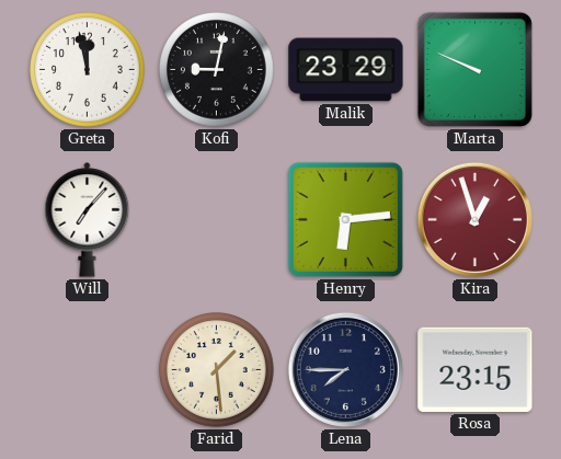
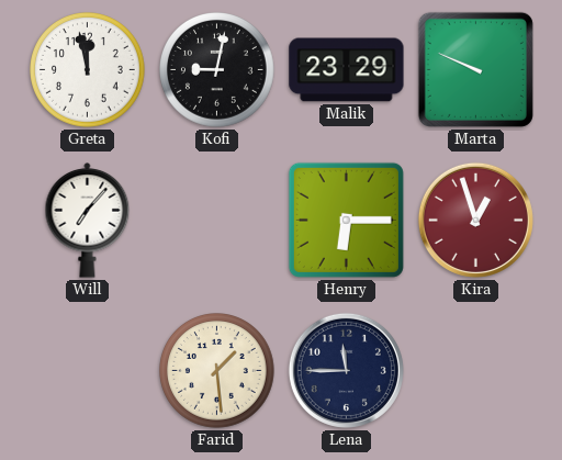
Henry: 6:14 -> 6:15 (346, 220)
Lena: 7:45 -> 11:45 (346, 370)
Rosa: 23:15 -> none (476, 369)
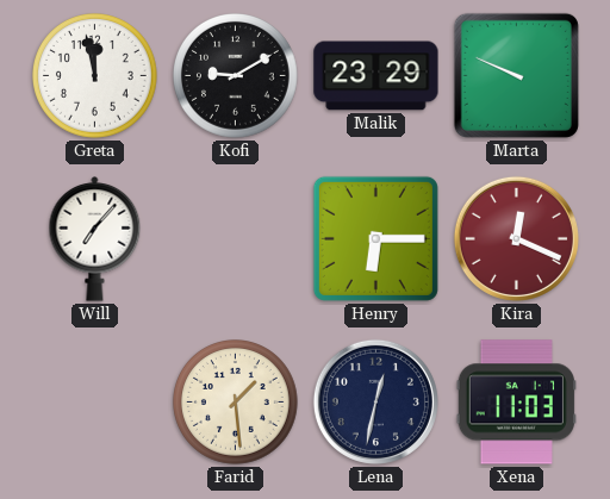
Kofi: 9:02 -> 9:10 (236, 76)
Kira: 12:57 -> 12:19 (516, 238)
Lena: 11:45 -> 12:32 (375, 401)
Xena: none -> 11:03 (516, 403)
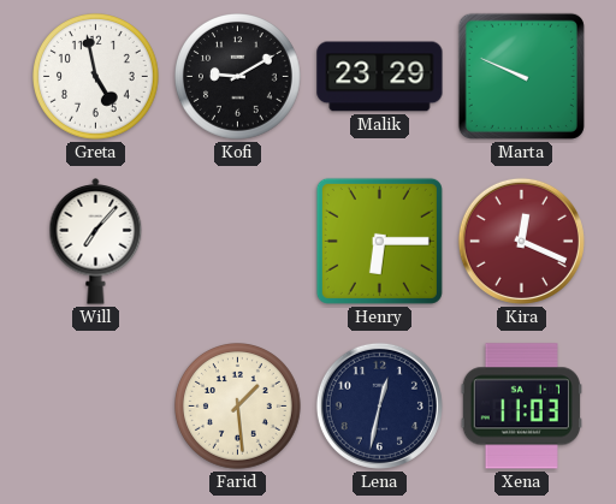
Greta: 11:58 -> 4:58 (96, 77)
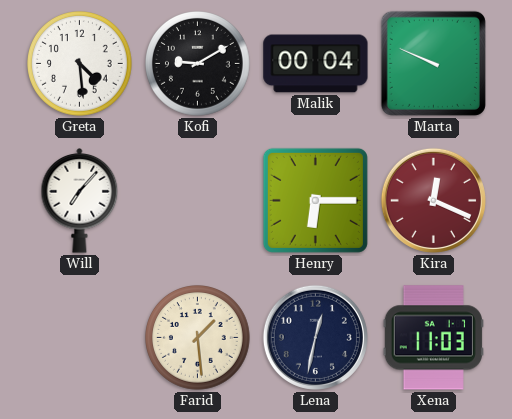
Greta: 4:58 -> 4:29 (80, 64)
Malik: 23:29 -> 00:04 (316, 64)
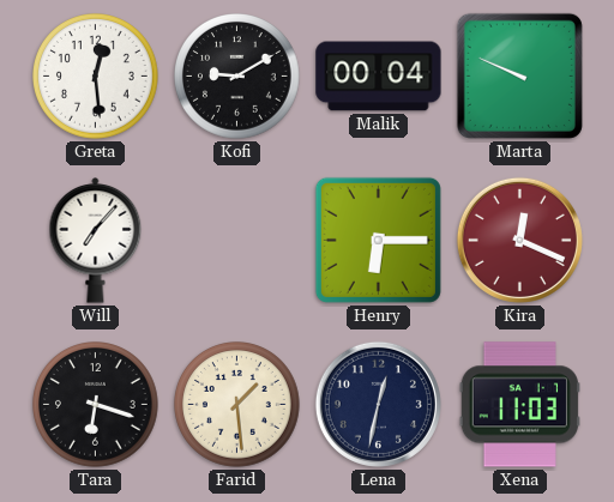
Greta: 4:29 -> 12:29 (96, 77)
Tara: none -> 6:18 (96, 405)
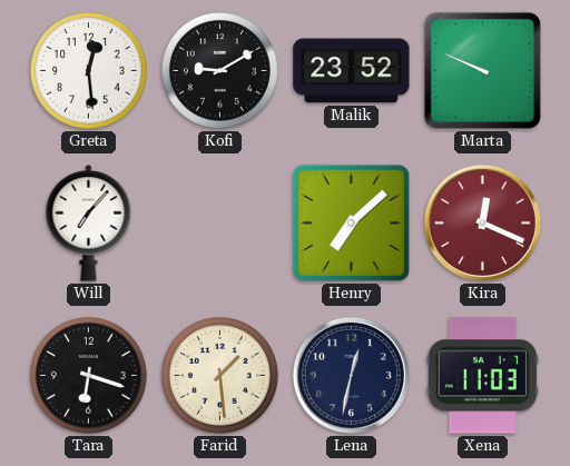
Malik: 00:04 -> 23:52 (352, 71)
Henry: 6:15 -> 7:08 (351, 222)
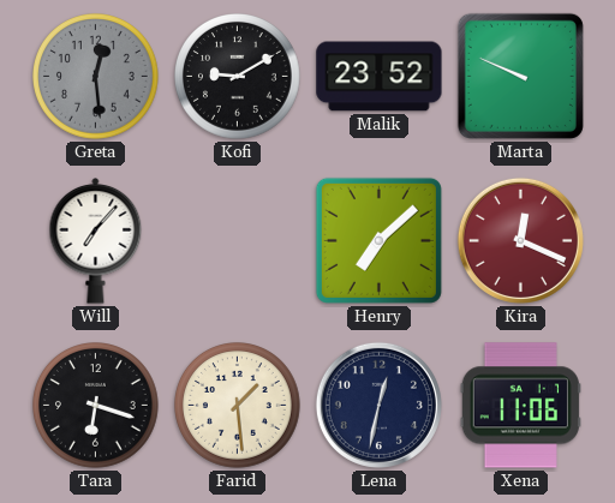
Greta dial: white -> grey (96, 77)
Xena: 11:03 -> 11:06 (520, 406)
